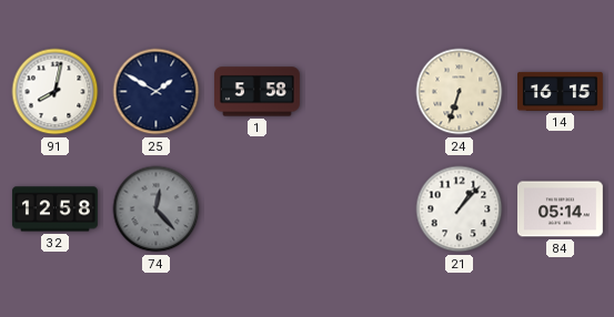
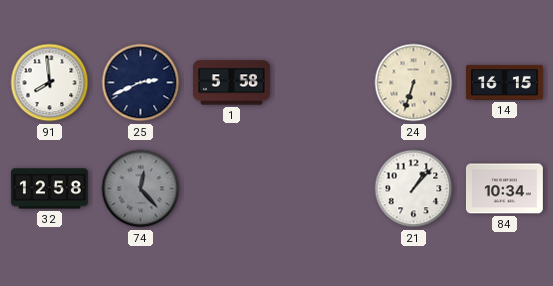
91: 8:02 -> 7:59 (50, 83)
25: 1:50 -> 2:41 (141, 83)
84: 05:14 -> 10:34 (504, 189)
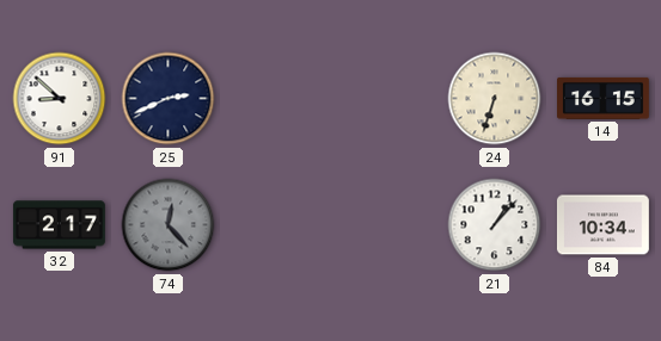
91: 7:59 -> 8:52 (60, 99)
1: 5:58 -> none (231, 83)
32: 12:58 -> 2:17 (59, 225)
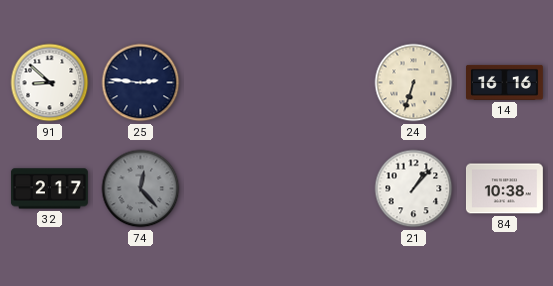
25: 2:41 -> 2:46 (141, 83)
14: 16:15 -> 16:16 (505, 82)
84: 10:34 -> 10:38 (504, 189)
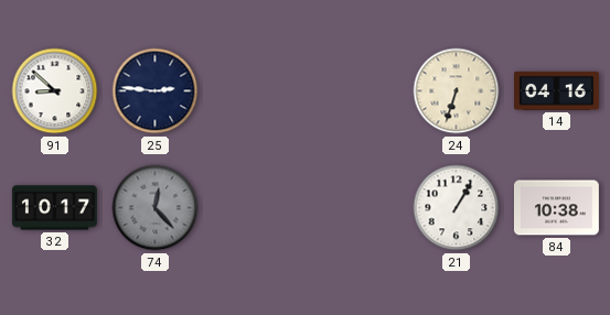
14: 16:16 -> 04:16 (557, 90)
32: 2:17 -> 10:17 (54, 208)
21: 1:07 -> 1:05 (457, 208)
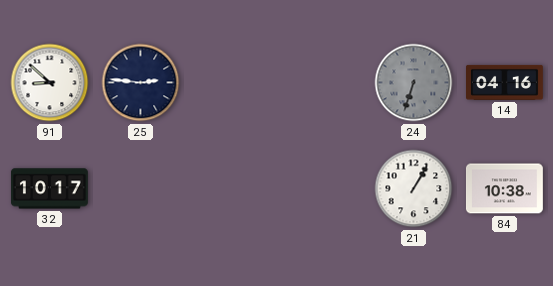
24 dial: cream -> grey (414, 83)
74: 12:23 -> none (156, 208)
